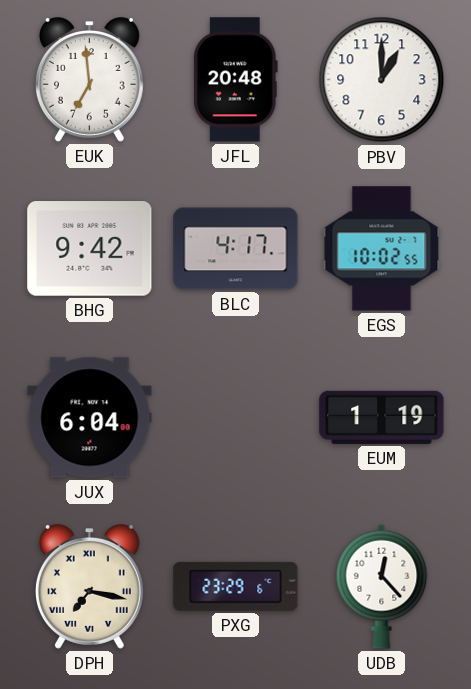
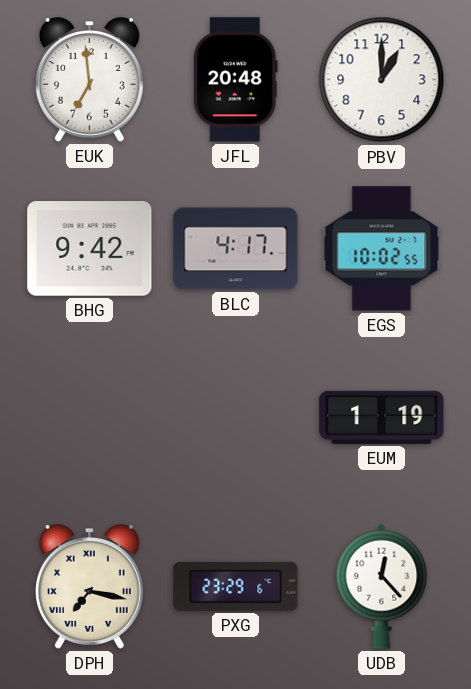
JUX: 6:04 -> none (90, 418)
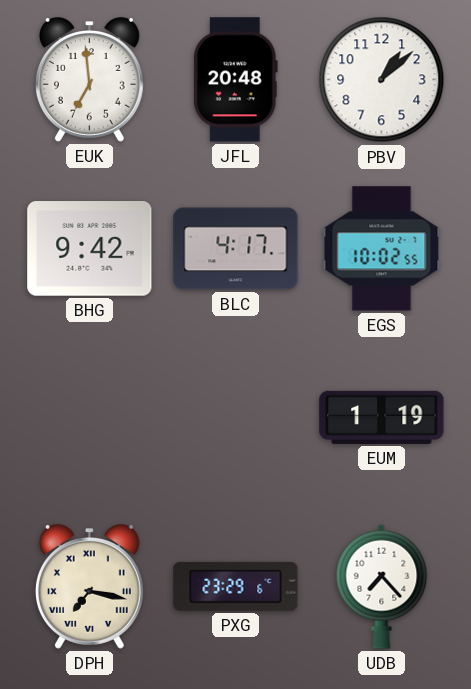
PBV: 1:00 -> 1:08 (382, 80)
UDB: 12:23 -> 7:23 (382, 586)
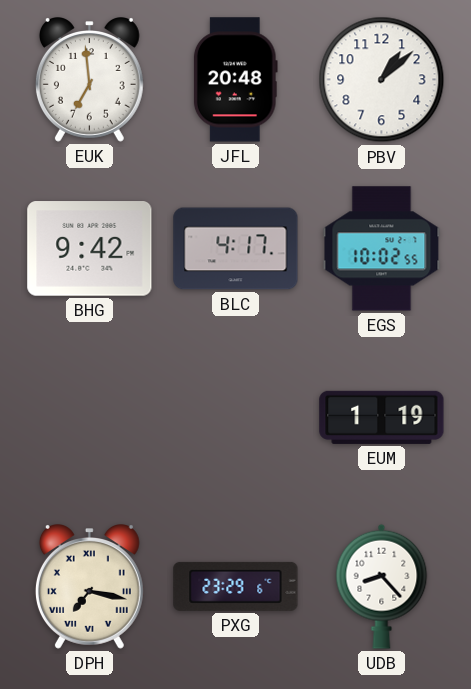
UDB: 7:23 -> 8:23 (382, 586)
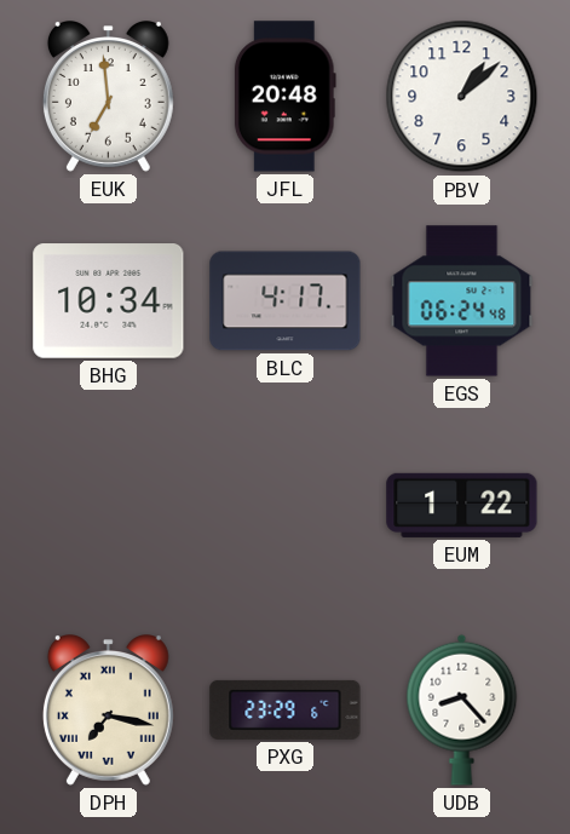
BHG: 9:42 -> 10:34 (109, 301)
EGS: 10:02 -> 06:24 (462, 301)
EUM: 1:19 -> 1:22 (462, 505)
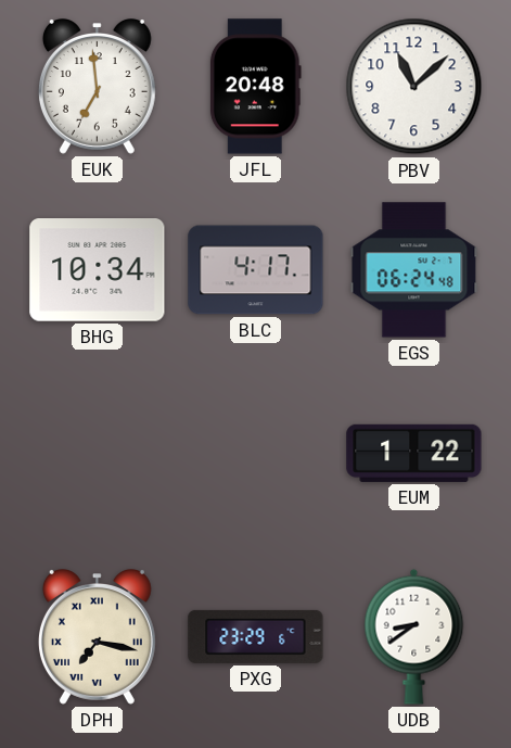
PBV: 1:08 -> 11:08 (414, 87)
UDB: 8:23 -> 8:39 (414, 636)
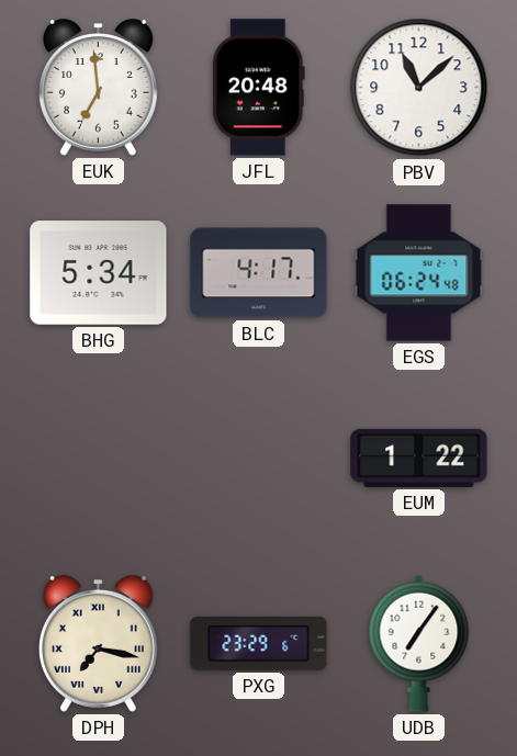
BHG: 10:34 -> 5:34 (99, 273)
UDB: 8:39 -> 7:06 (419, 643)
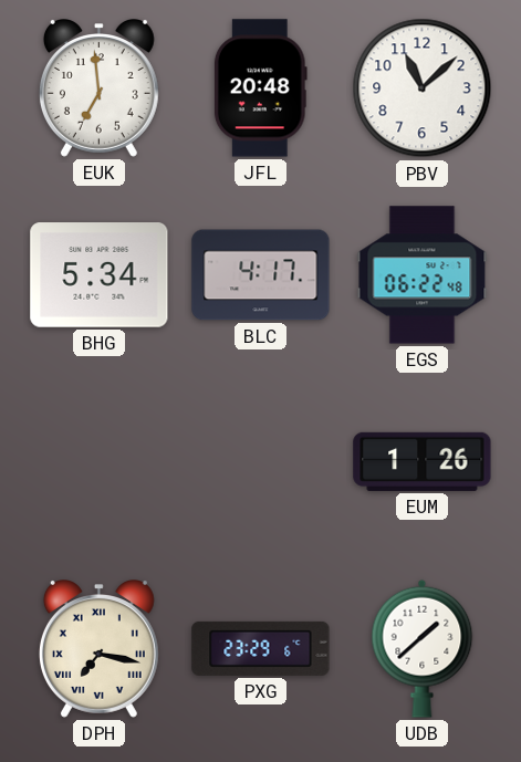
EGS: 06:24 -> 06:22 (423, 275)
EUM: 1:22 -> 1:26 (423, 461)
UDB: 7:06 -> 1:38 (423, 648)
